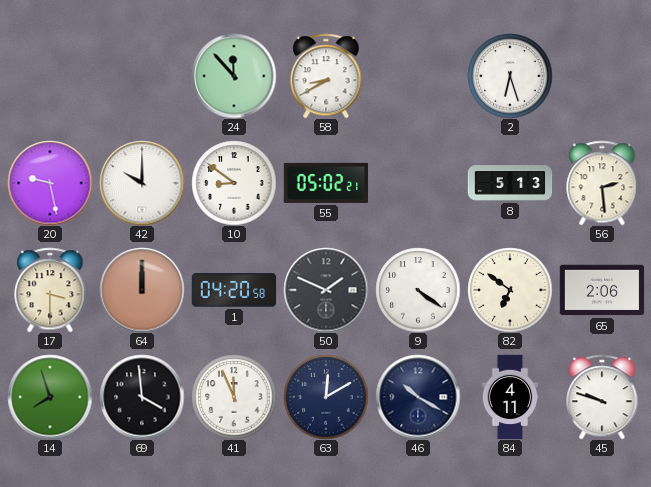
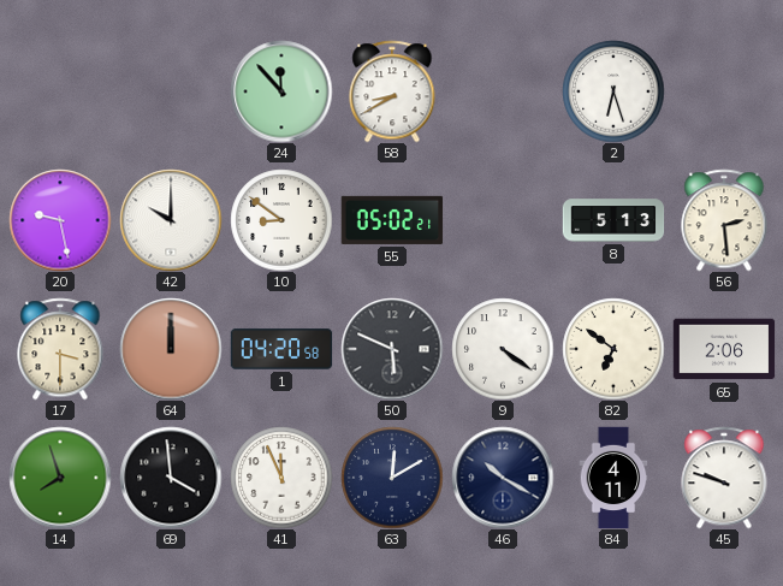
50: 1:49 -> 5:49 (392, 349)
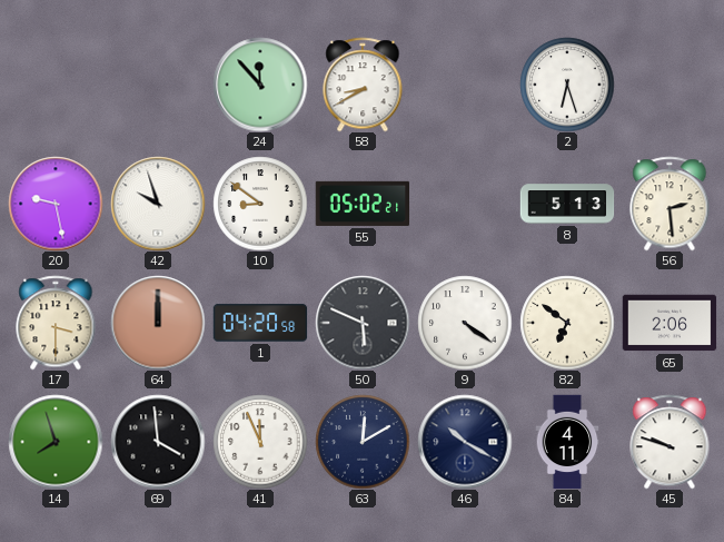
42: 10:00 -> 9:57 (158, 204)
